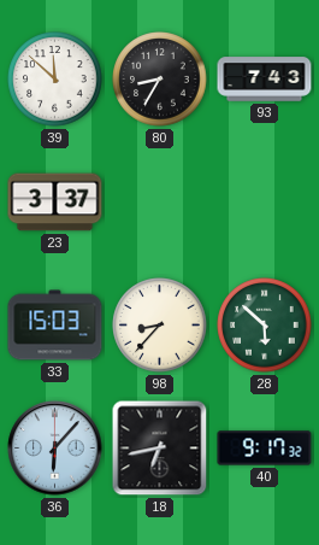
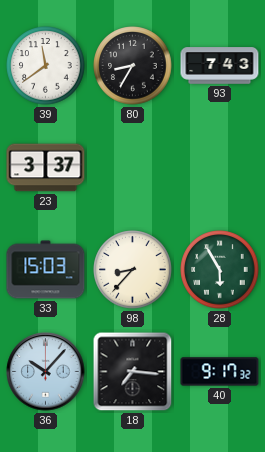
39: 11:52 -> 11:39 (46, 66)
28: 5:52 -> 5:55 (220, 270)
36: 6:07 -> 10:07 (46, 372)
18: 6:43 -> 7:16 (133, 372)
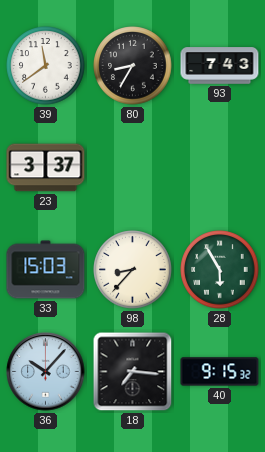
40: 9:17 -> 9:15 (220, 372)
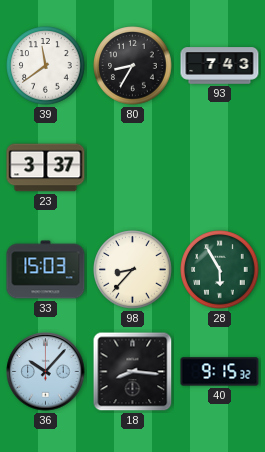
18: 7:16 -> 8:16 (133, 372)
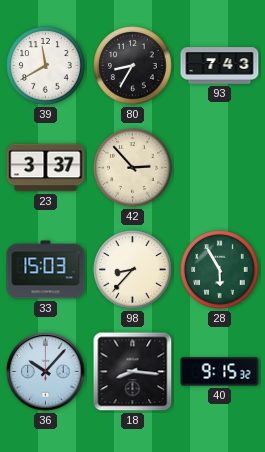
39: 11:39 -> 11:40 (46, 66)
42: none -> 2:53 (133, 168)
